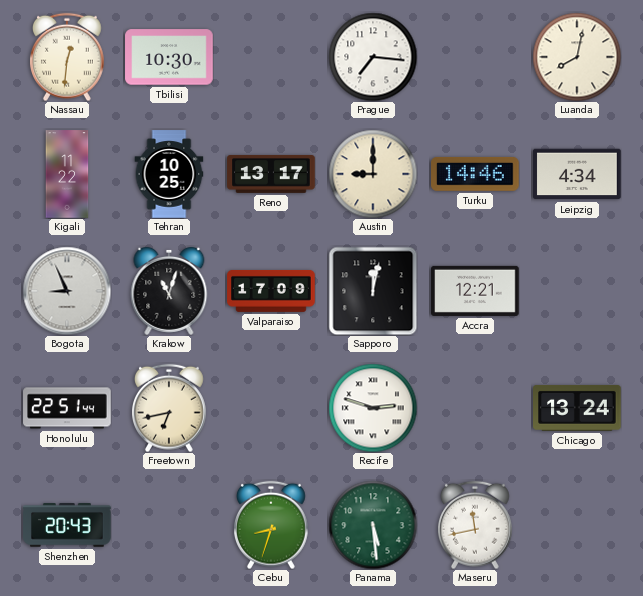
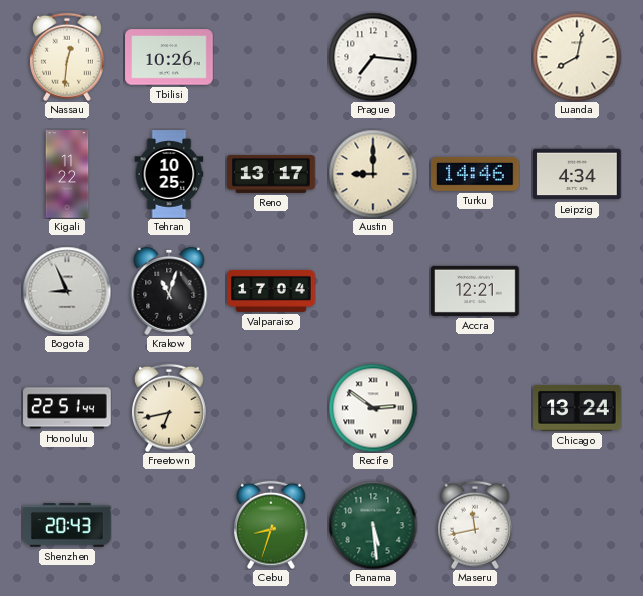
Tbilisi: 10:30 -> 10:26 (169, 57)
Valparaiso: 17:09 -> 17:04 (271, 291)
Sapporo: 12:02 -> none (373, 291)
Recife: 2:48 -> 2:51 (373, 408)
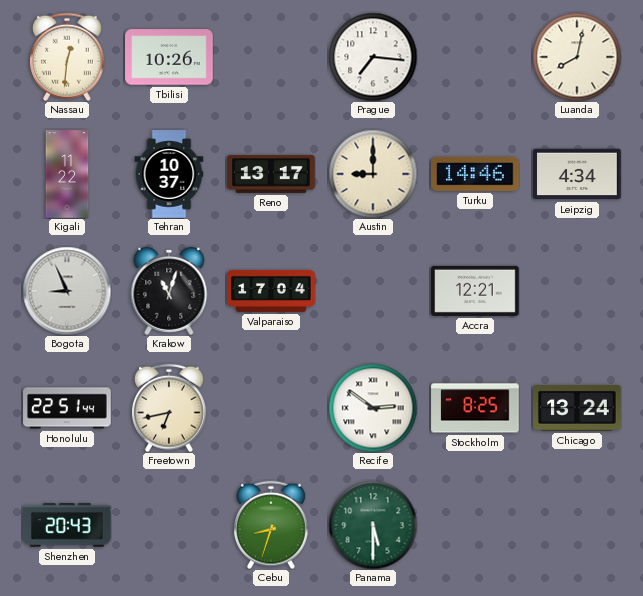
Tehran: 10:25 -> 10:37 (169, 174)
Stockholm: none -> 8:25 (475, 408)
Panama: 5:29 -> 5:30 (373, 525)
Maseru: 11:43 -> none (475, 525)
